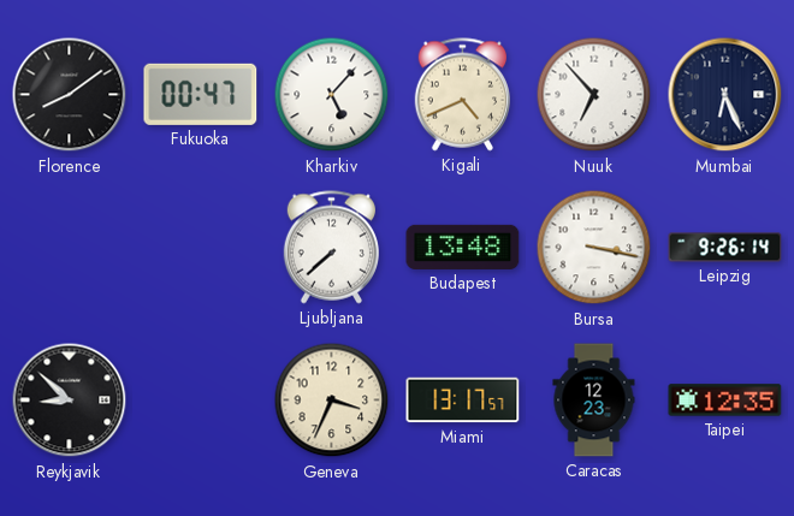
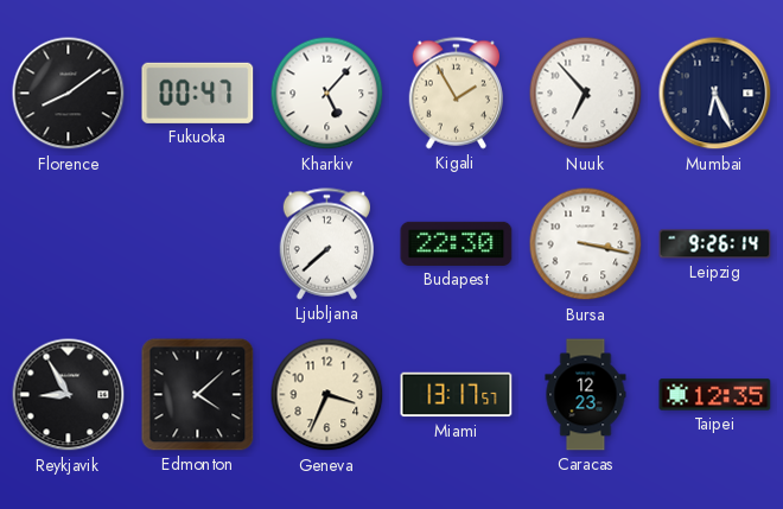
Kigali: 4:41 -> 1:55 (456, 94)
Budapest: 13:48 -> 22:30 (457, 243)
Reykjavik: 8:52 -> 8:55 (69, 395)
Edmonton: none -> 4:08 (198, 395)
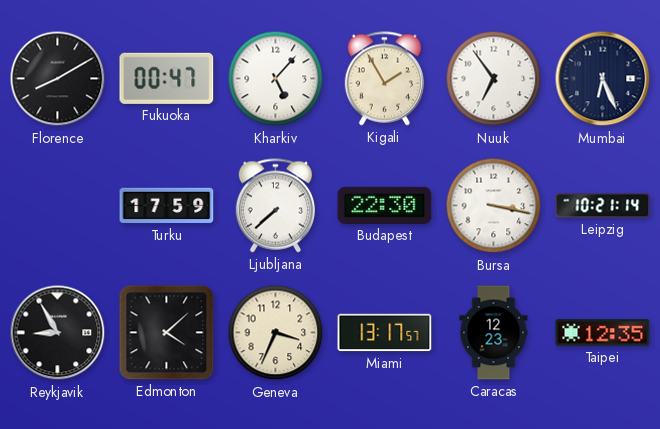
Florence: 8:09 -> 8:10 (58, 79)
Nuuk: 6:53 -> 6:54 (494, 79)
Turku: none -> 17:59 (167, 206)
Leipzig: 9:26 -> 10:21 (603, 206)
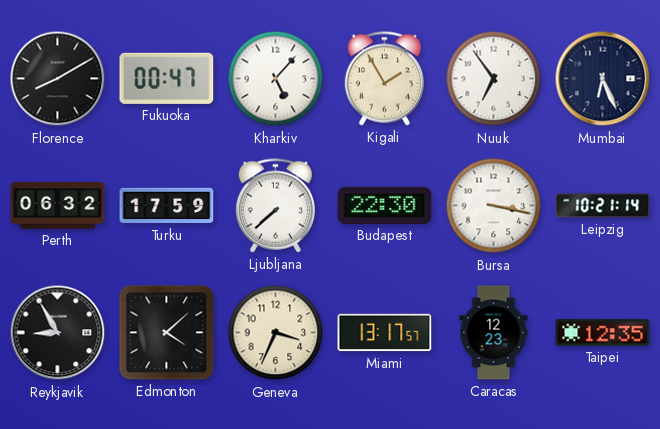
Perth: none -> 06:32 (58, 206)
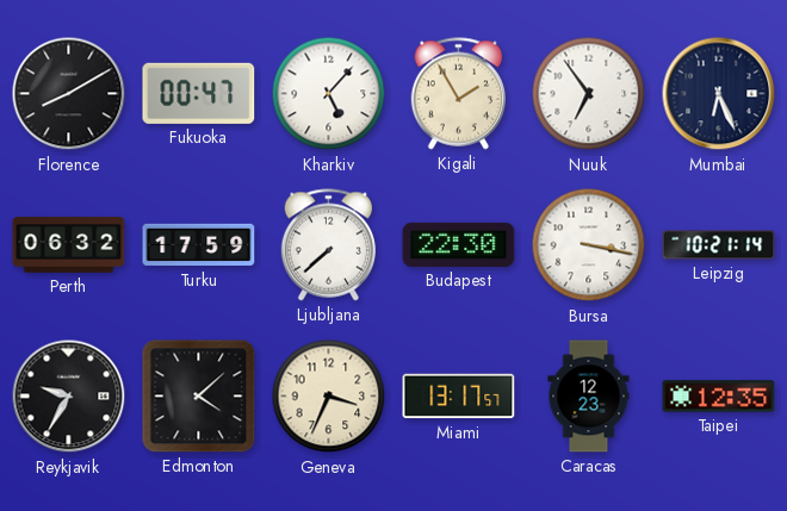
Reykjavik: 8:55 -> 9:35 (69, 397)
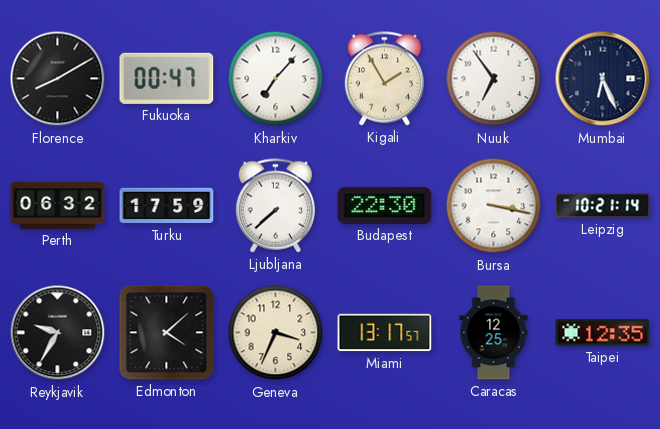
Kharkiv: 5:07 -> 7:07 (276, 79)
Caracas: 12:23 -> 12:25 (494, 333)
